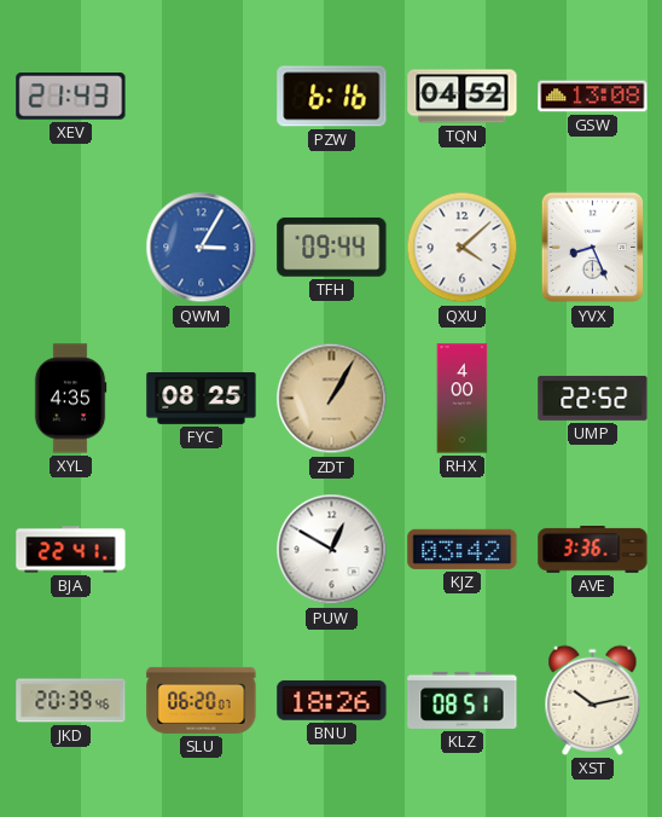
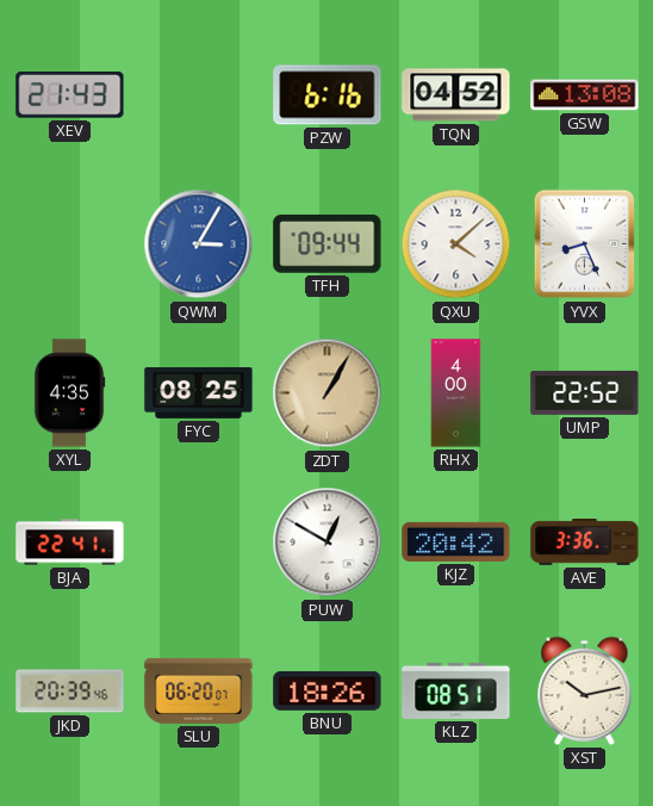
KJZ: 03:42 -> 20:42 (456, 541)
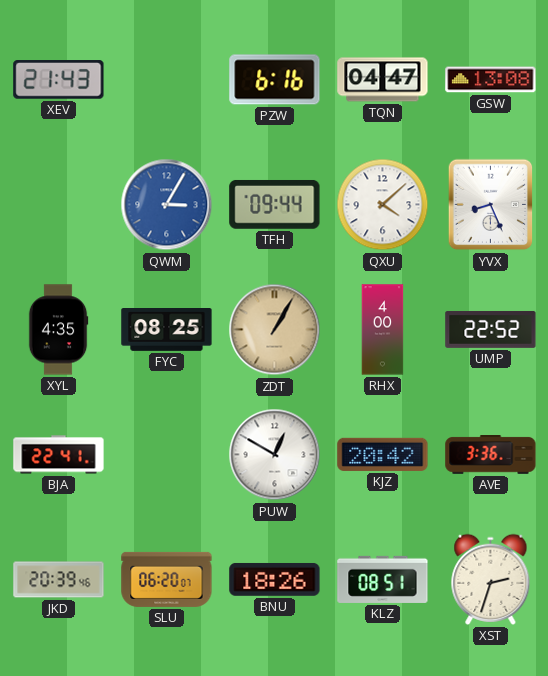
TQN: 04:52 -> 04:47 (383, 80)
XST: 10:13 -> 2:33 (491, 579)
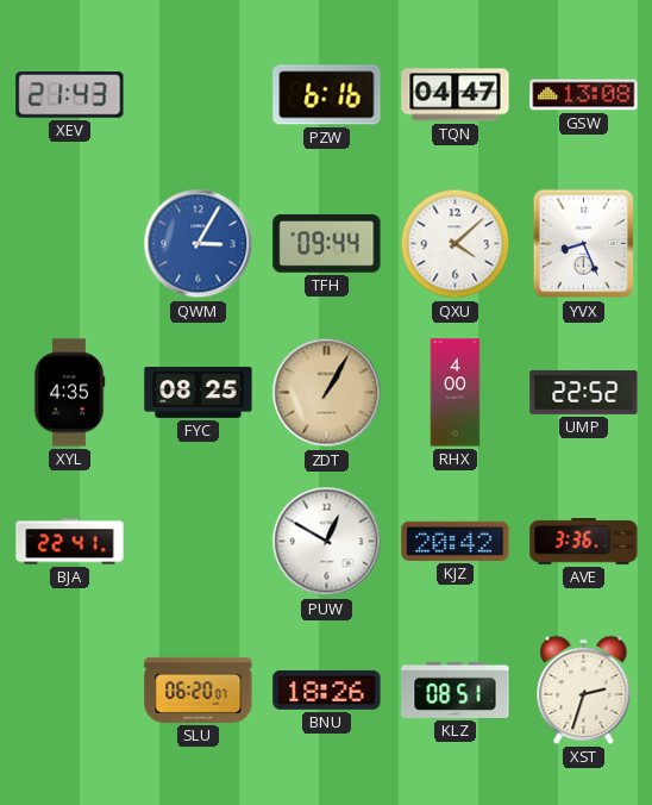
JKD: 20:39 -> none (59, 580)
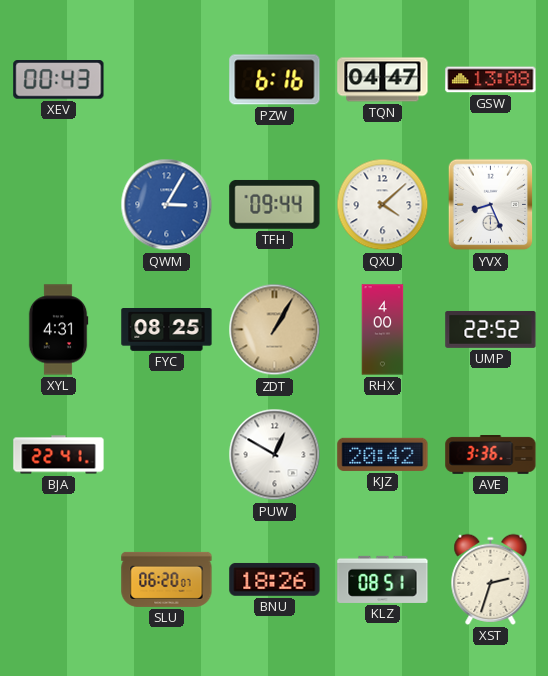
XEV: 21:43 -> 00:43 (59, 80)
XYL: 4:35 -> 4:31 (58, 330)
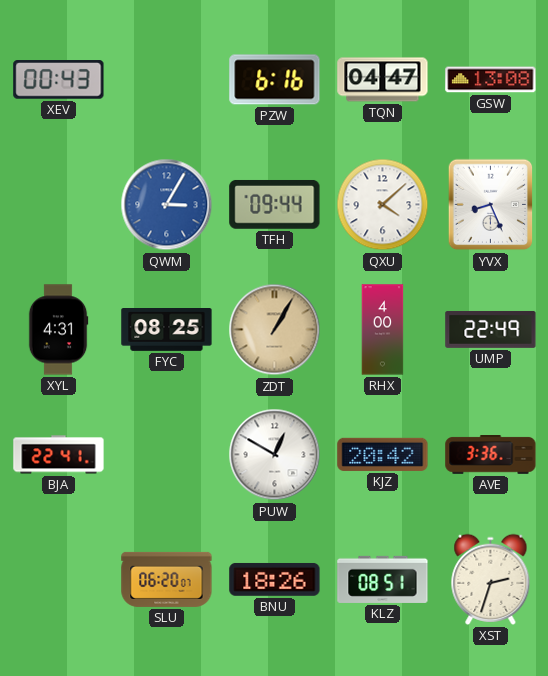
UMP: 22:52 -> 22:49 (491, 329)
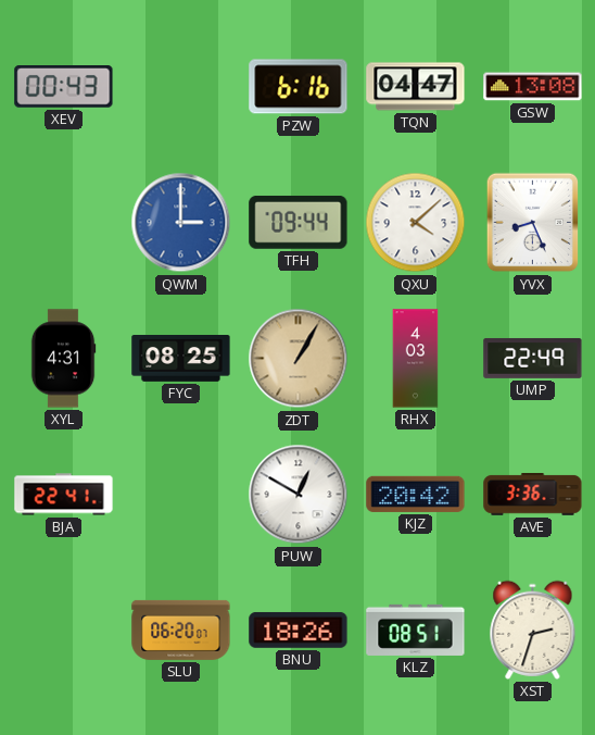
QWM: 3:05 -> 3:00 (181, 223)
RHX: 4:00 -> 4:03 (416, 359)
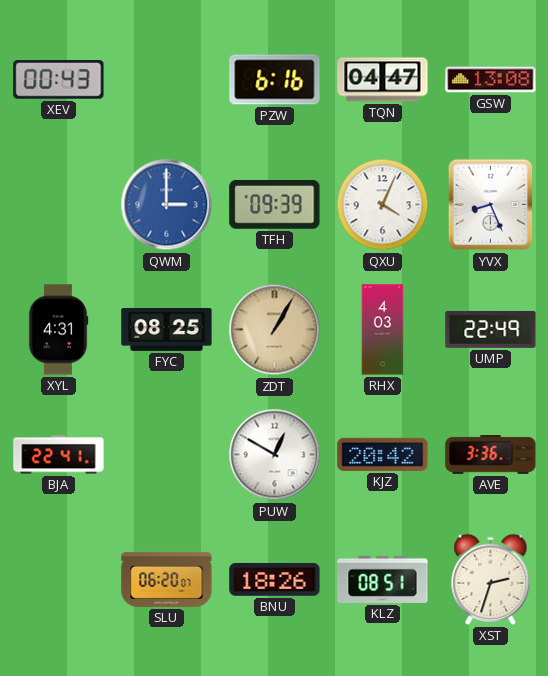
TFH: 09:44 -> 09:39 (275, 205)
QXU: 4:08 -> 4:04 (383, 205)
